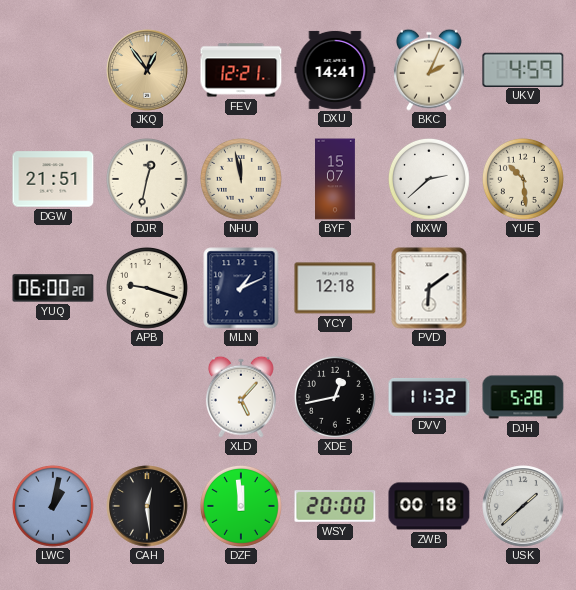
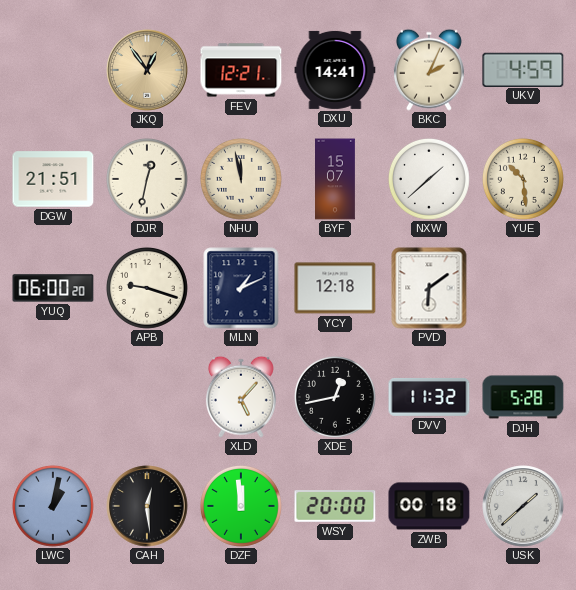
NXW: 2:38 -> 1:38 (429, 179)
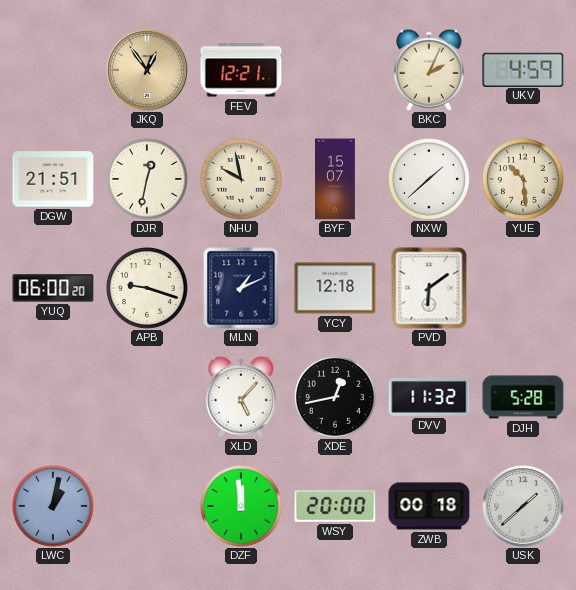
DXU: 14:41 -> none (335, 70)
NHU: 11:58 -> 9:58 (241, 179)
CAH: 12:29 -> none (147, 506)
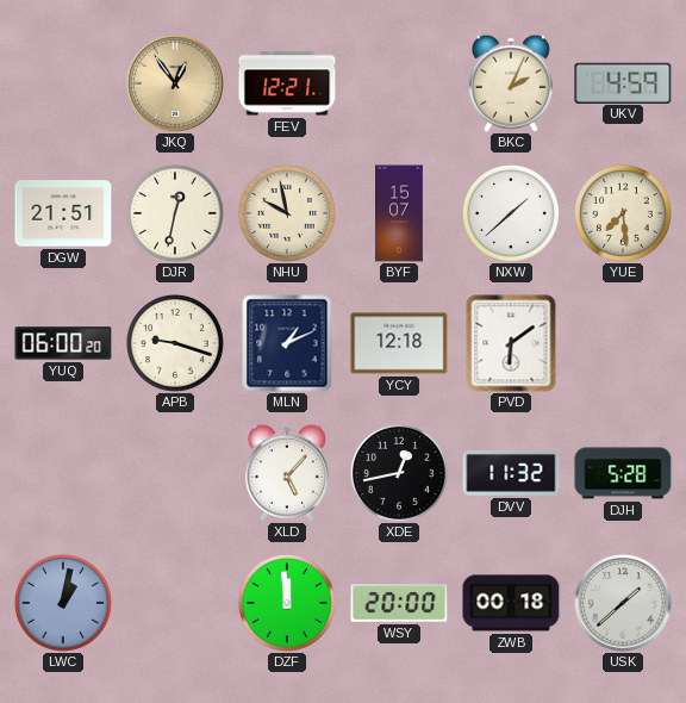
YUE: 10:29 -> 7:29 (623, 213)
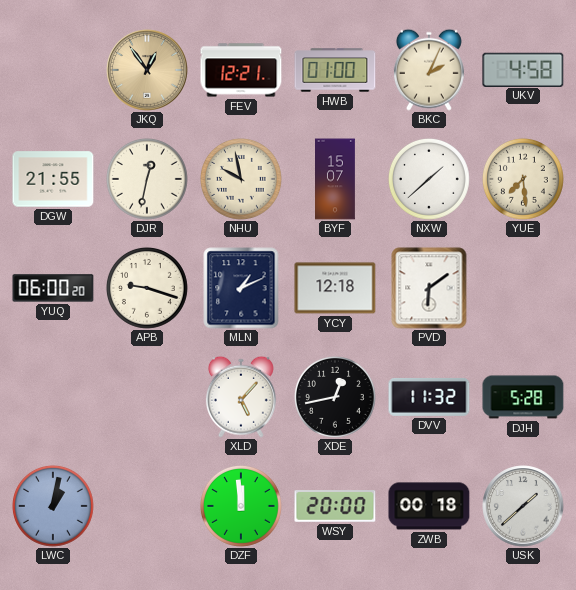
HWB: none -> 01:00 (335, 70)
UKV: 4:59 -> 4:58 (523, 69)
DGW: 21:51 -> 21:55 (53, 179)
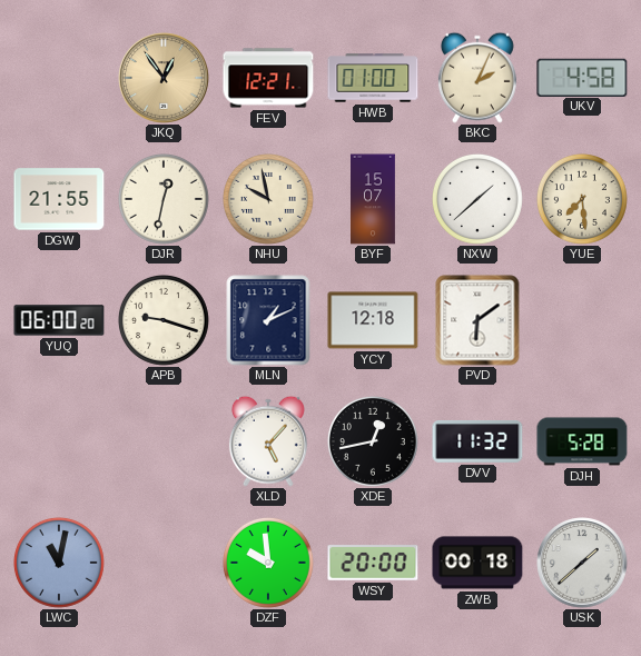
LWC: 1:02 -> 11:02 (59, 563)
DZF: 11:59 -> 9:59 (268, 563)
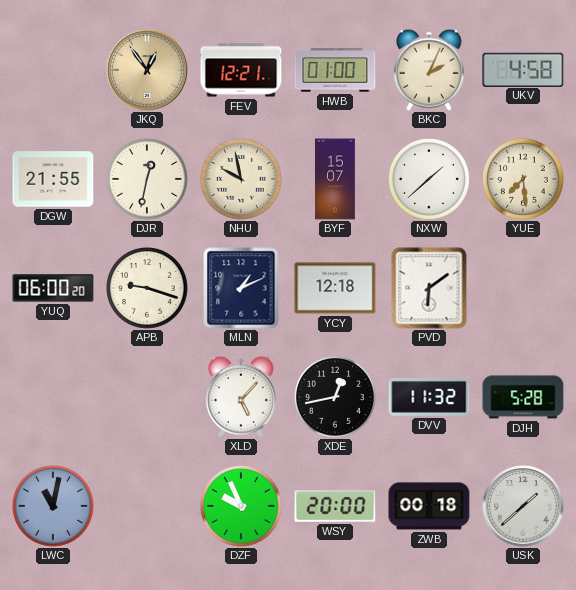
DZF: 9:59 -> 9:56 (241, 506)
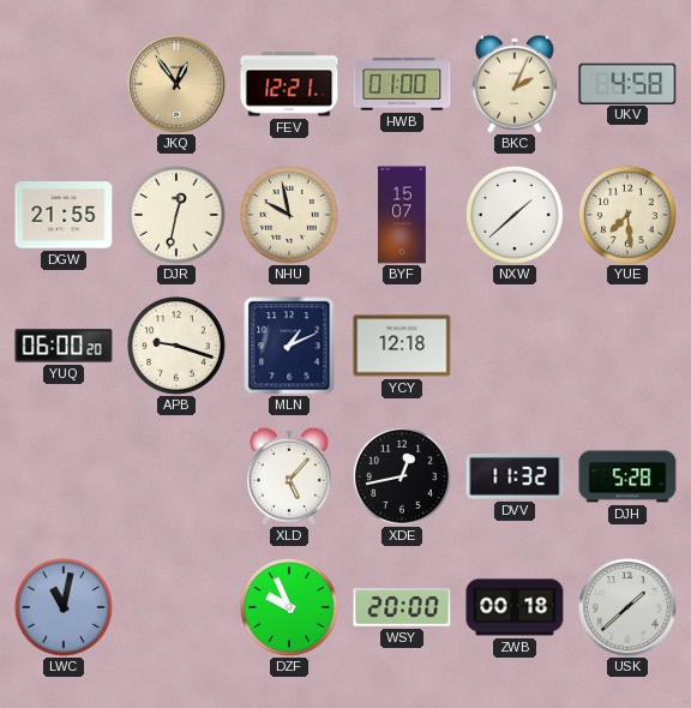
PVD: 6:09 -> none (429, 288)
